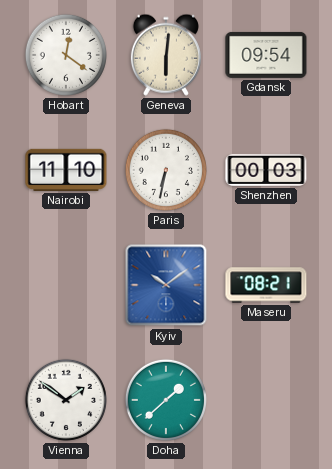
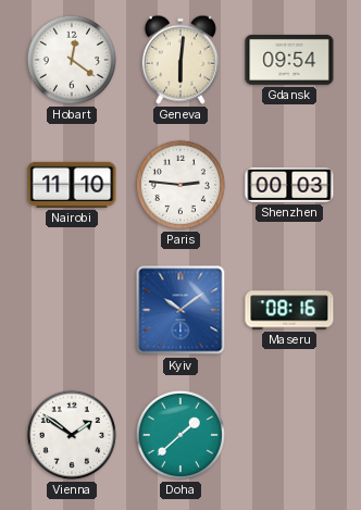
Paris: 6:32 -> 2:46 (180, 185)
Maseru: 08:21 -> 08:16 (289, 310)
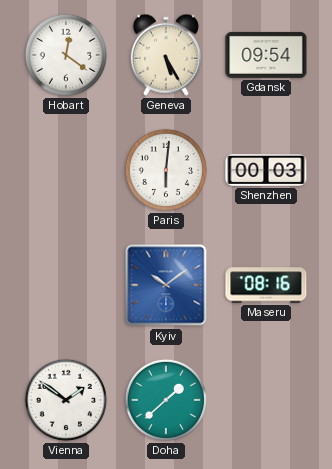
Geneva: 6:01 -> 5:25 (166, 55)
Nairobi: 11:10 -> none (72, 185)
Paris: 2:46 -> 6:01 (166, 170)
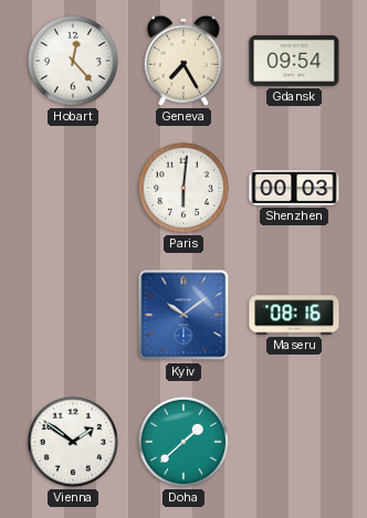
Hobart: 12:21 -> 12:23 (73, 61)
Geneva: 5:25 -> 7:25 (183, 61)
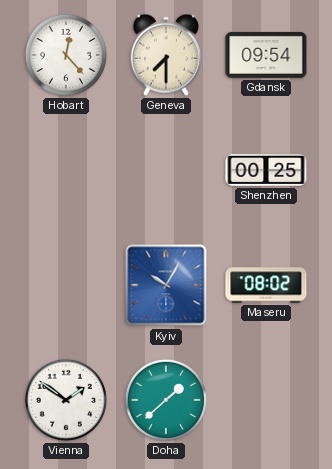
Geneva: 7:25 -> 7:30 (166, 55)
Paris: 6:01 -> none (183, 188)
Shenzhen: 00:03 -> 00:25 (266, 170)
Kyiv: 10:09 -> 10:05 (166, 285)
Maseru: 08:16 -> 08:02 (266, 285)
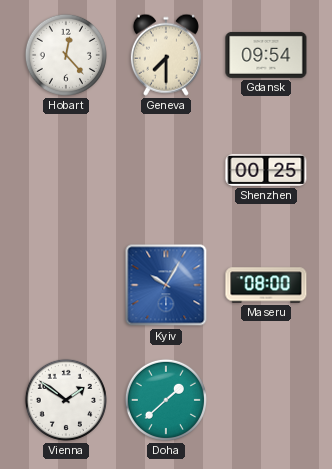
Maseru: 08:02 -> 08:00 (266, 285)
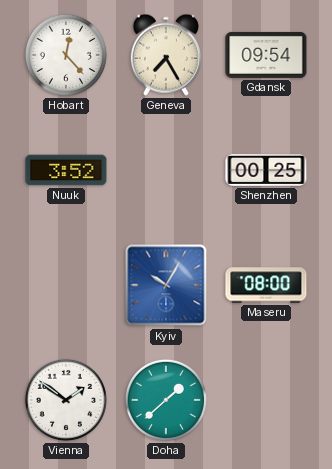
Geneva: 7:30 -> 7:25 (166, 55)
Nuuk: none -> 3:52 (66, 170)
